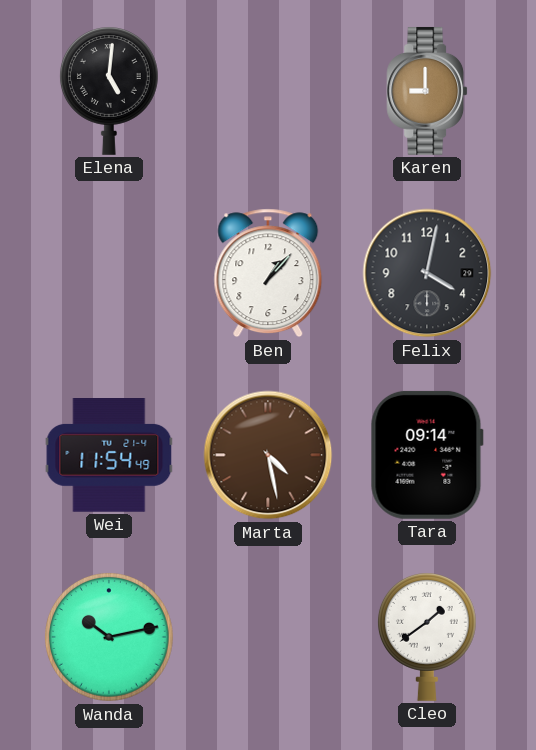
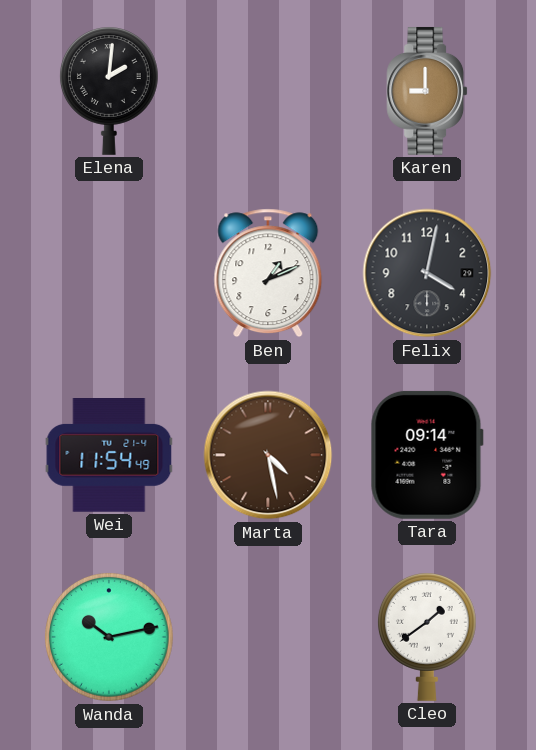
Elena: 5:01 -> 2:01 (109, 91)
Ben: 1:07 -> 1:11 (268, 273)
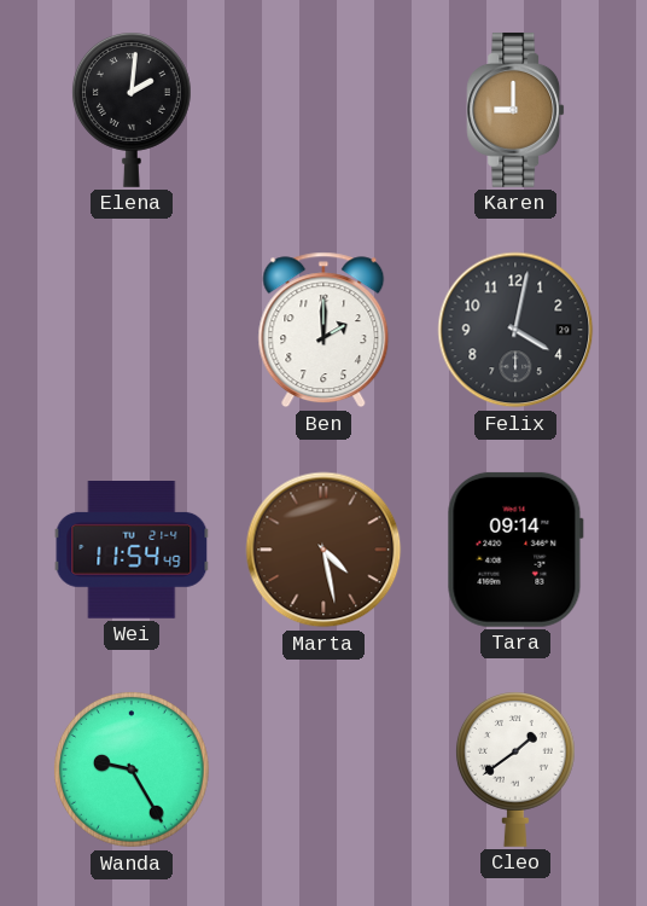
Ben: 1:11 -> 2:00 (323, 330)
Wanda: 10:13 -> 9:25 (133, 771)
